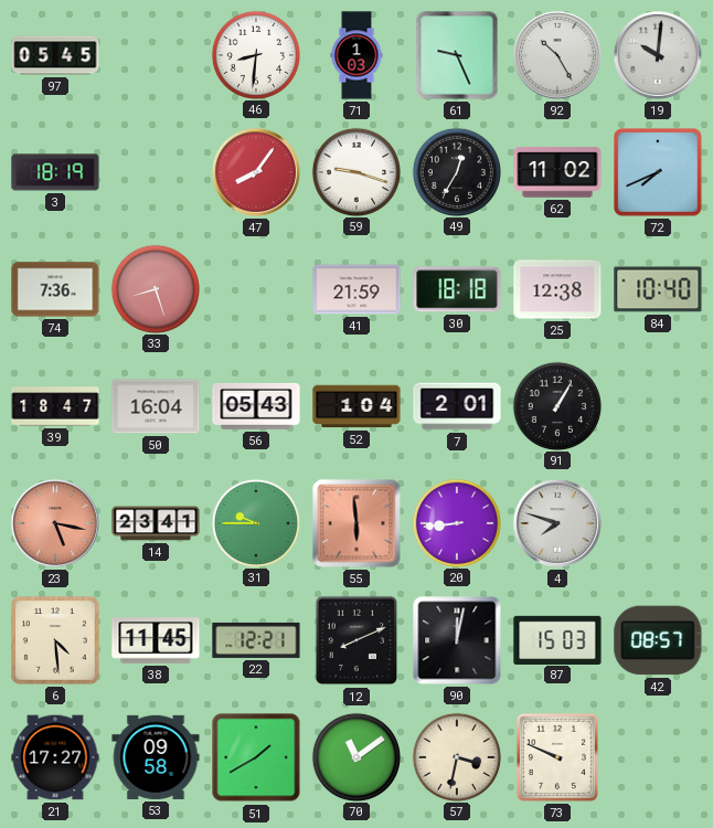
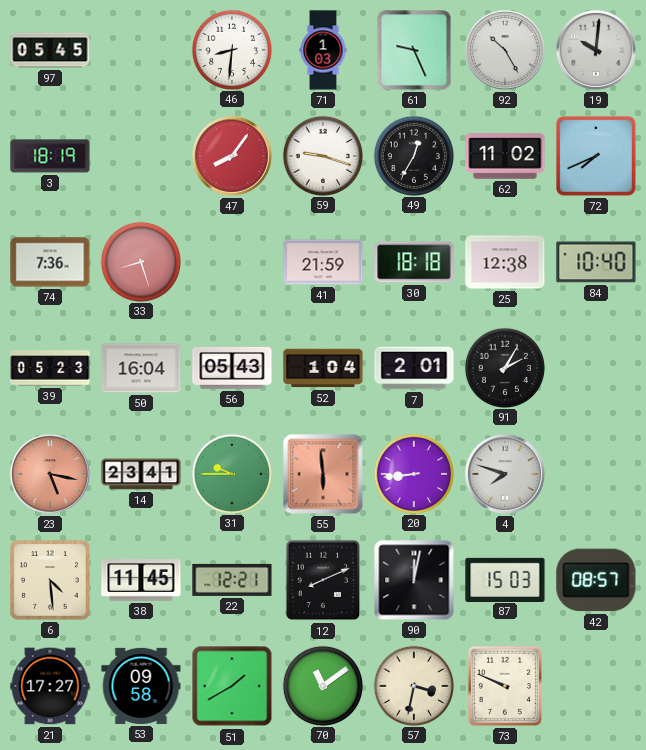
39: 18:47 -> 05:23 (50, 368)
91: 1:05 -> 2:05 (504, 367)
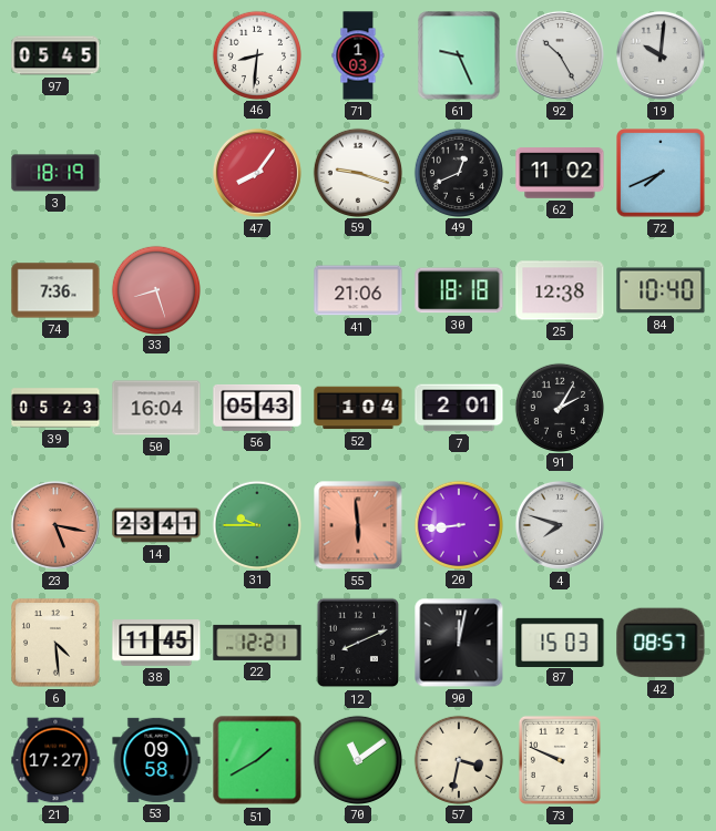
49: 12:35 -> 12:41 (458, 172)
41: 21:59 -> 21:06 (358, 290)
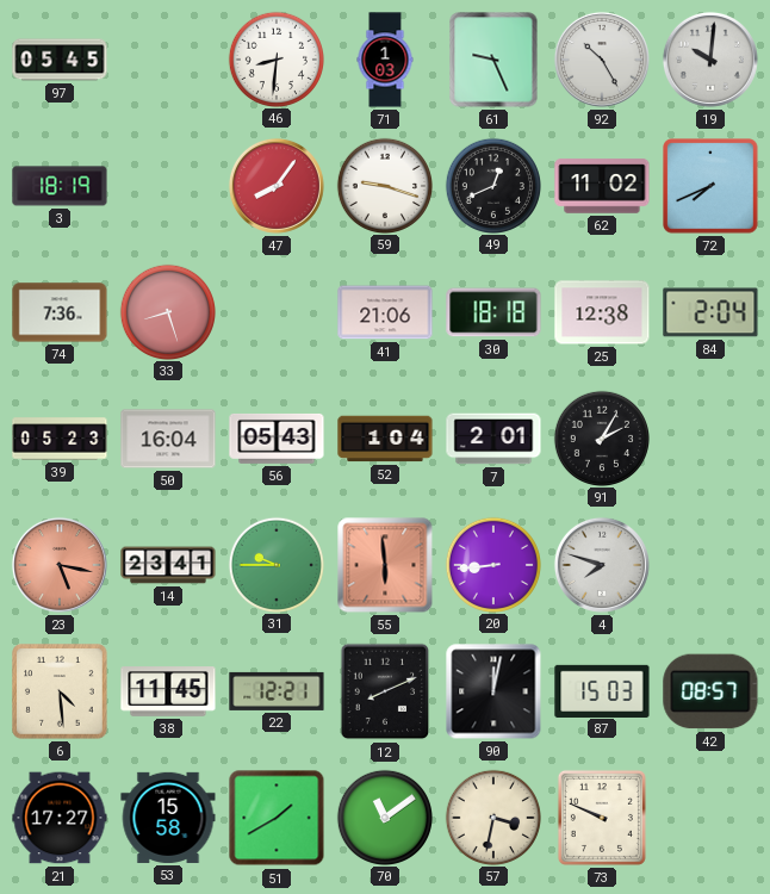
84: 10:40 -> 2:04 (710, 312)
53: 09:58 -> 15:58 (168, 818)
